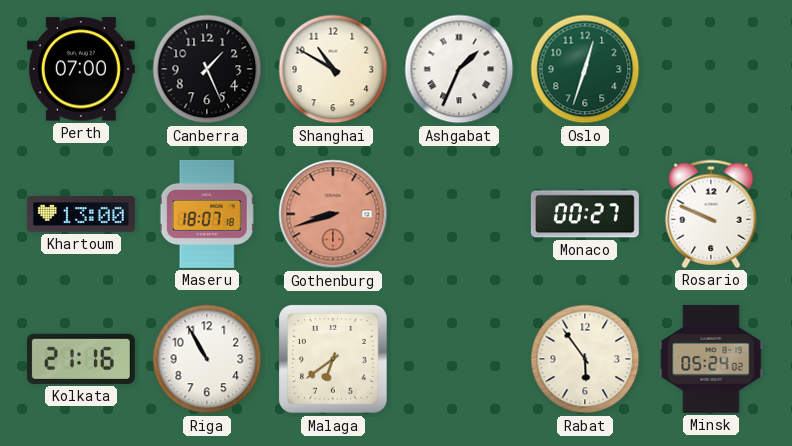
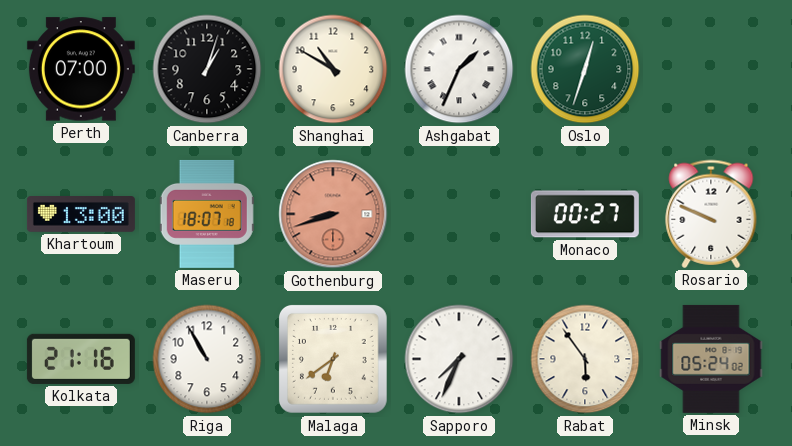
Canberra: 1:26 -> 1:03 (207, 69)
Sapporo: none -> 7:34 (459, 359)
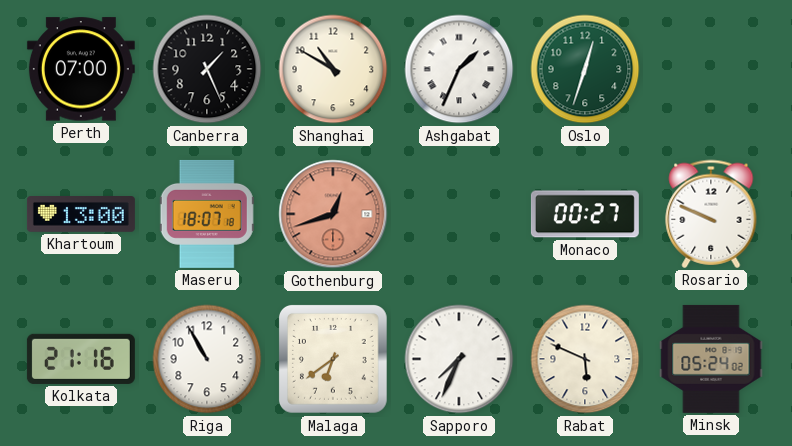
Canberra: 1:03 -> 1:26 (207, 69)
Gothenburg: 8:42 -> 12:42 (333, 214)
Rabat: 5:54 -> 5:49 (585, 359)
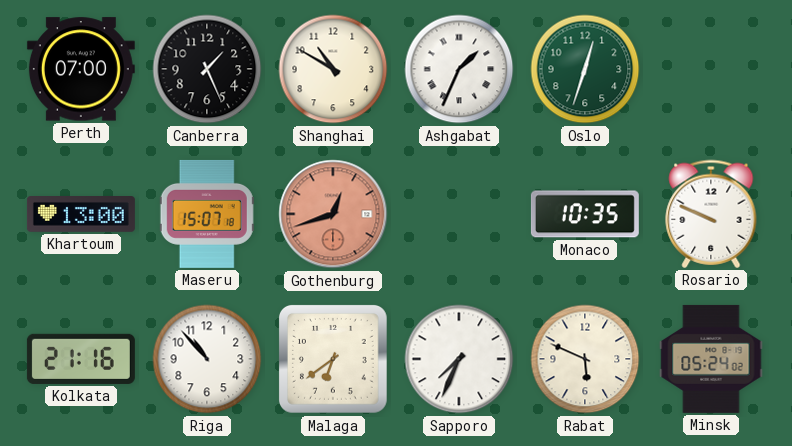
Maseru: 18:07 -> 15:07 (207, 214)
Monaco: 00:27 -> 10:35 (585, 214)
Riga: 10:55 -> 10:53 (207, 359)
